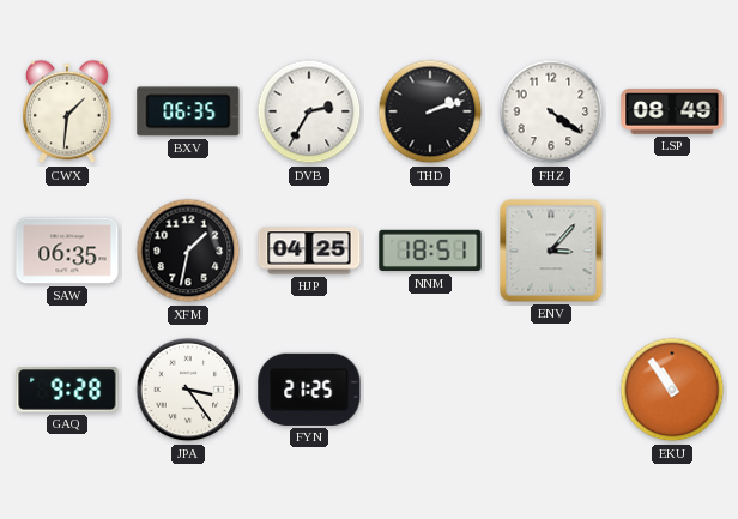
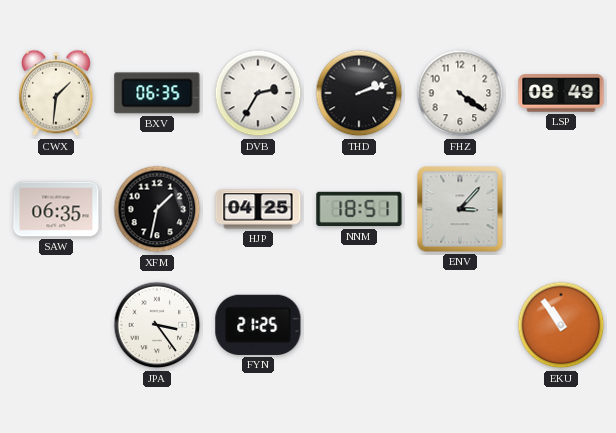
GAQ: 9:28 -> none (67, 391)
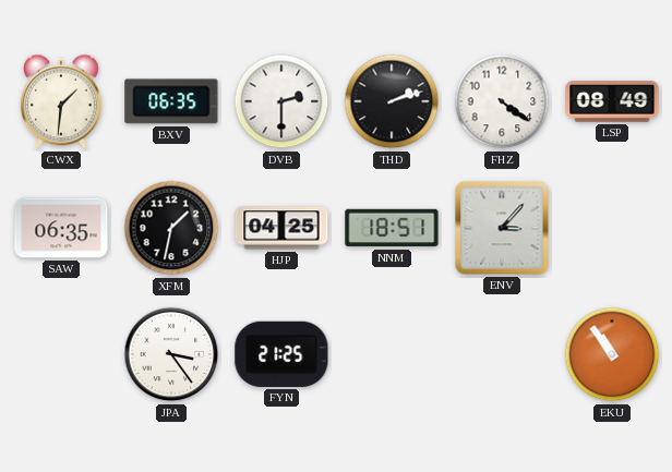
DVB: 2:35 -> 2:30 (281, 101)
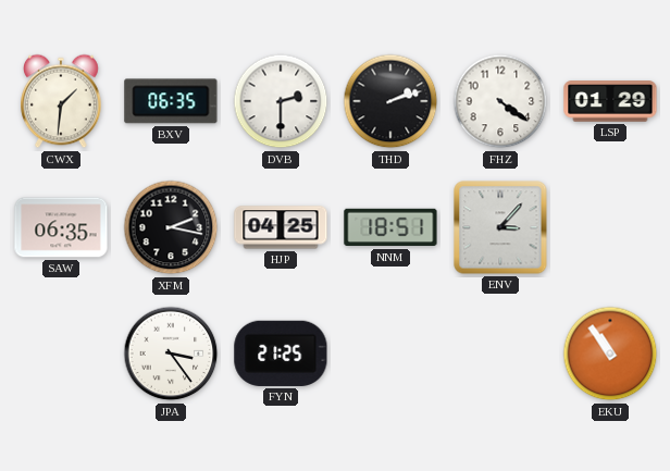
LSP: 08:49 -> 01:29 (610, 101)
XFM: 1:32 -> 2:17 (171, 227)
